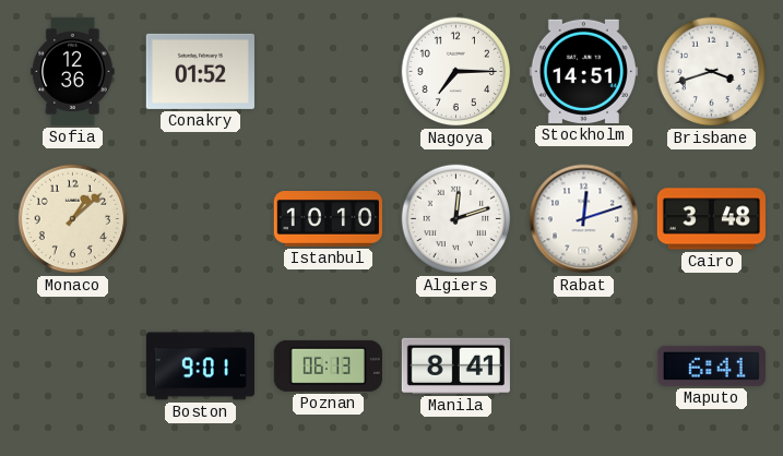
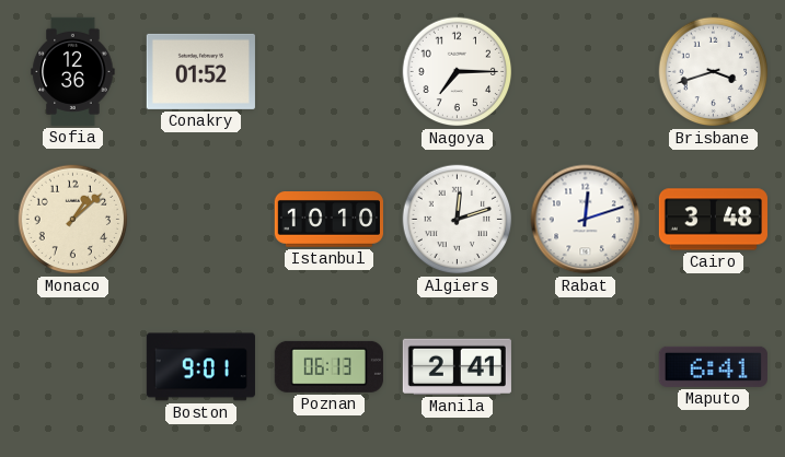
Stockholm: 14:51 -> none (583, 71)
Manila: 8:41 -> 2:41 (457, 366)
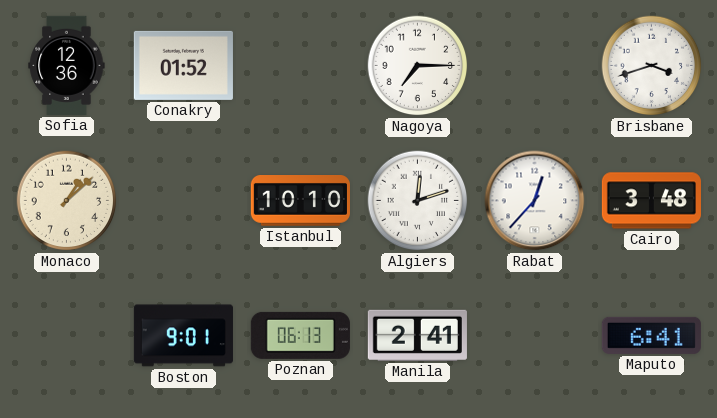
Rabat: 12:12 -> 12:37 (535, 201)
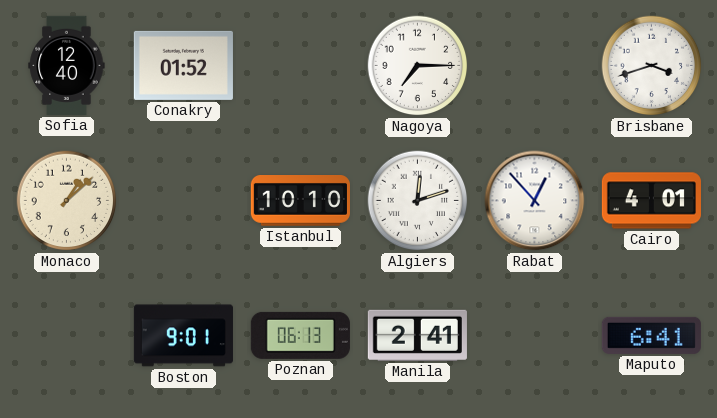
Sofia: 12:36 -> 12:40 (67, 65)
Rabat: 12:37 -> 12:53 (535, 201)
Cairo: 3:48 -> 4:01 (651, 201)
